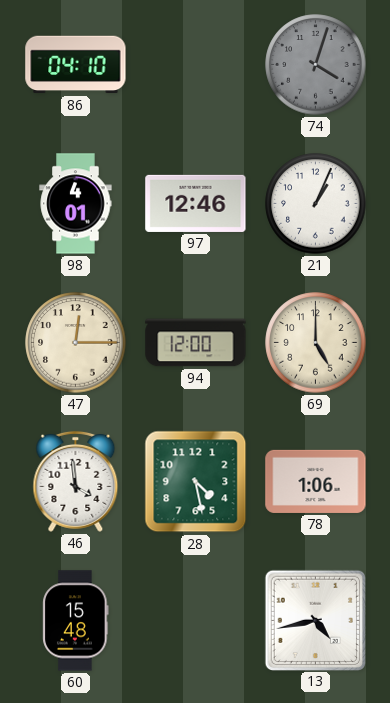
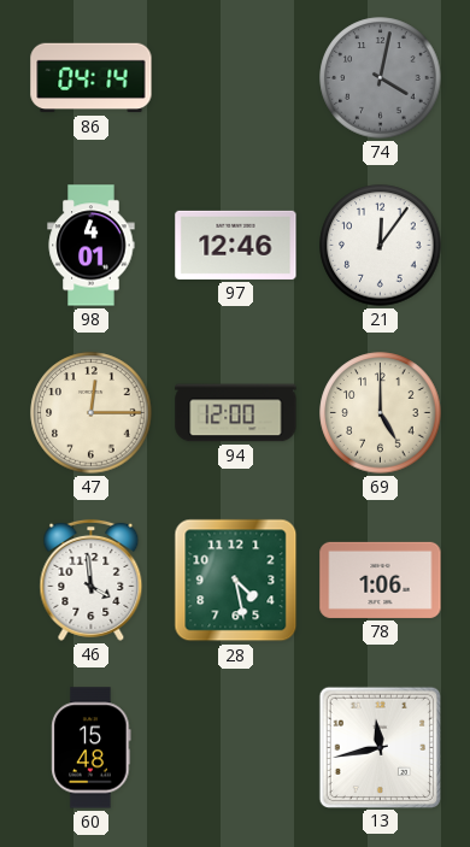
86: 04:10 -> 04:14 (92, 78)
74: 4:03 -> 4:02 (381, 78)
21: 1:04 -> 12:06 (381, 246)
13: 4:43 -> 11:43 (380, 747)
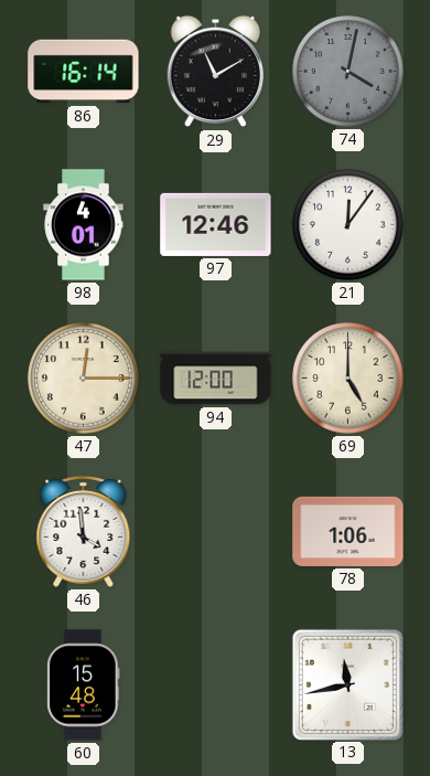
86: 04:14 -> 16:14 (84, 72)
29: none -> 11:10 (215, 72)
28: 4:28 -> none (236, 581)
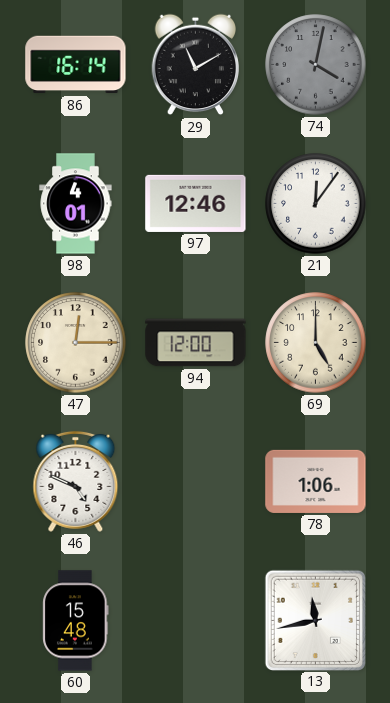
46: 3:59 -> 4:49 (76, 481)
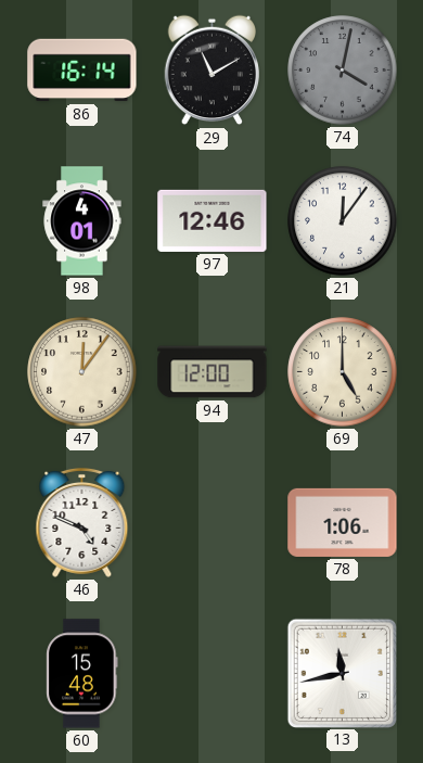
47: 12:15 -> 12:06 (82, 372)
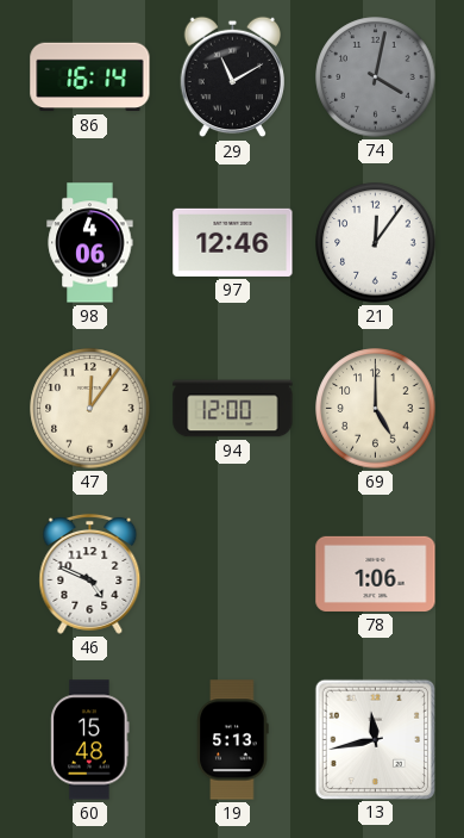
98: 4:01 -> 4:06 (90, 243)
19: none -> 5:13 (232, 740)
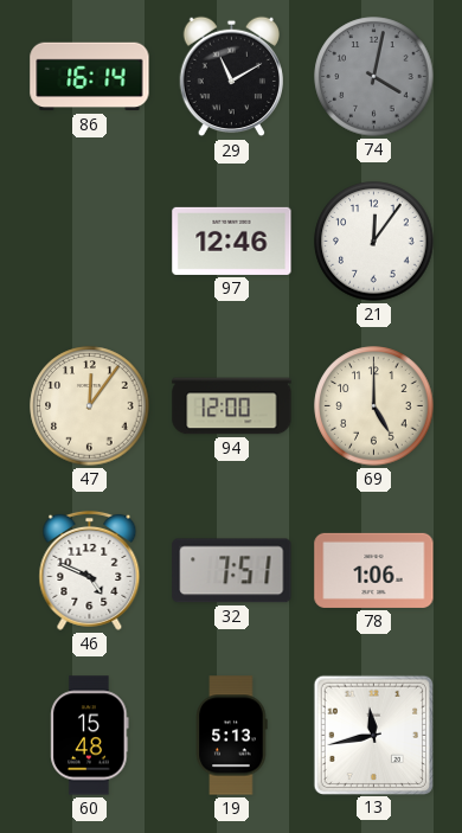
98: 4:06 -> none (90, 243)
32: none -> 7:51 (232, 571)
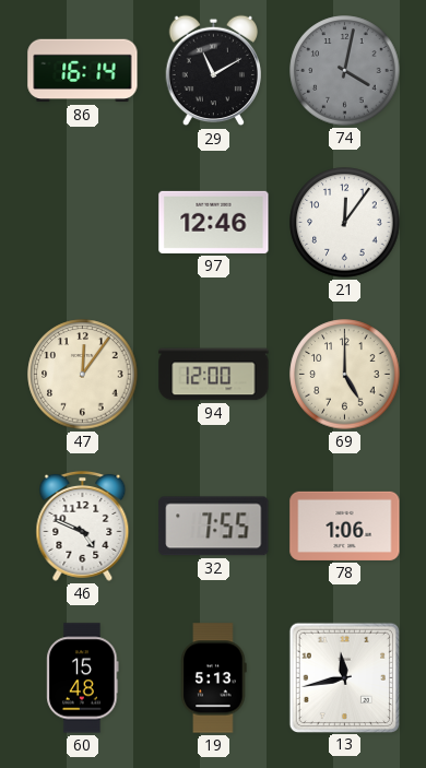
32: 7:51 -> 7:55 (214, 527)
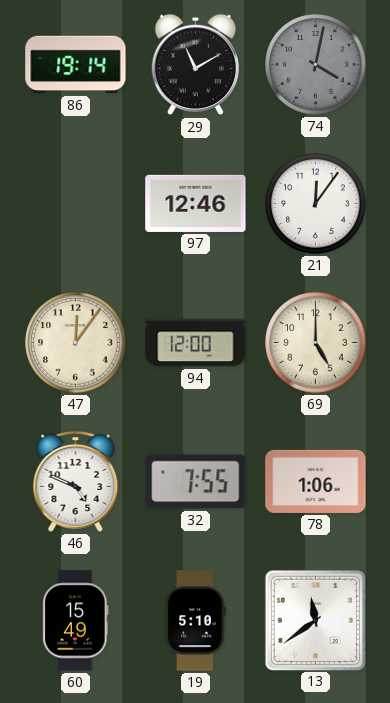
86: 16:14 -> 19:14 (76, 65)
60: 15:48 -> 15:49 (76, 621)
19: 5:13 -> 5:10 (195, 621)
13: 11:43 -> 11:39 (315, 620)
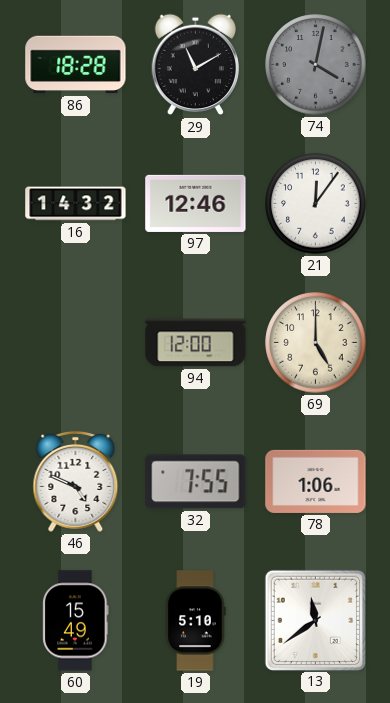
86: 19:14 -> 18:28 (76, 65)
16: none -> 14:32 (76, 204)
47: 12:06 -> none (76, 343)
